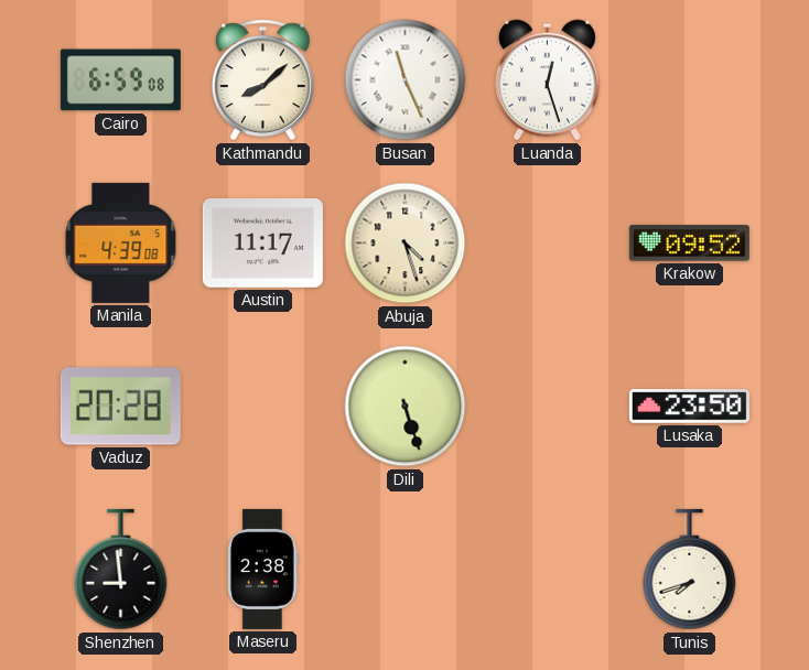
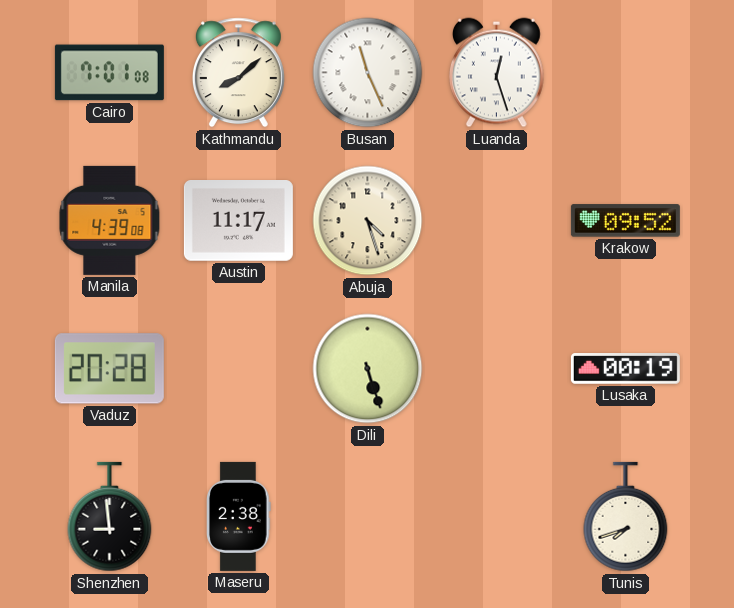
Cairo: 6:59 -> 7:01 (109, 73)
Lusaka: 23:50 -> 00:19 (625, 369)
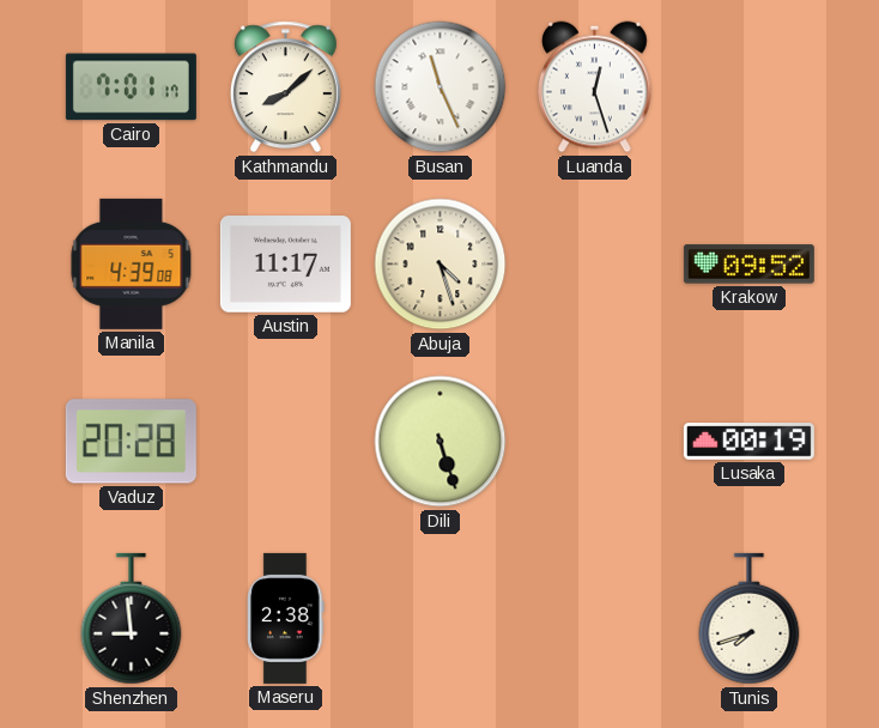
Cairo: 7:01:08 -> 7:01:17 (131, 87)
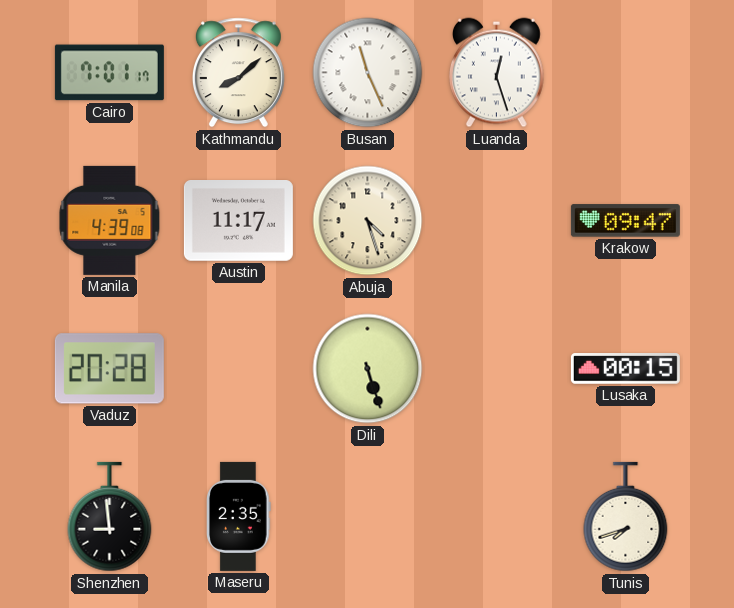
Krakow: 09:52 -> 09:47 (625, 221)
Lusaka: 00:19 -> 00:15 (625, 369)
Maseru: 2:38 -> 2:35 (239, 516)
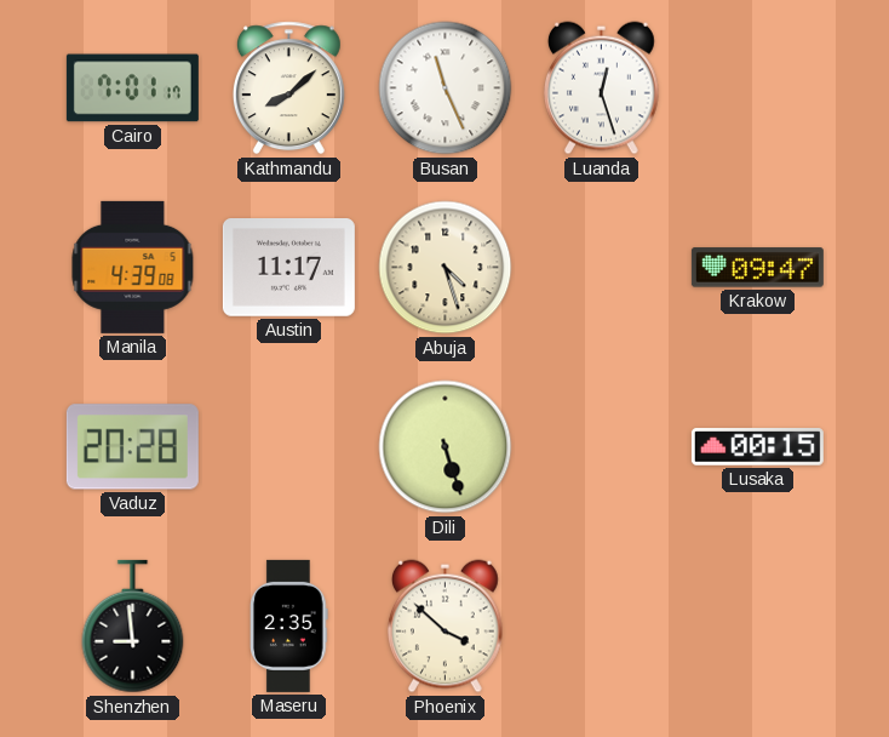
Phoenix: none -> 3:52 (444, 627)
Tunis: 7:42 -> none (626, 517)
